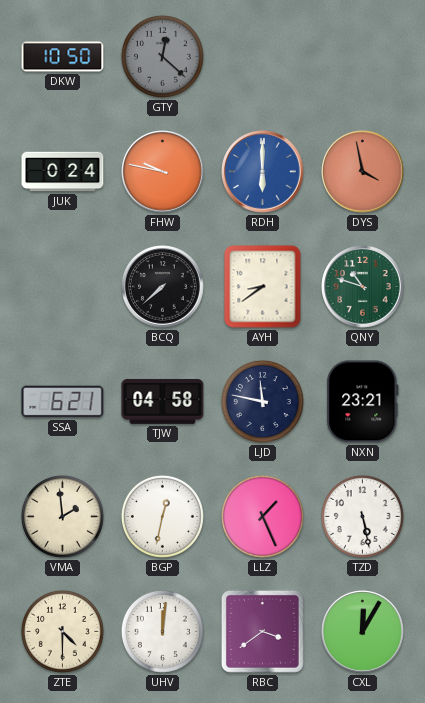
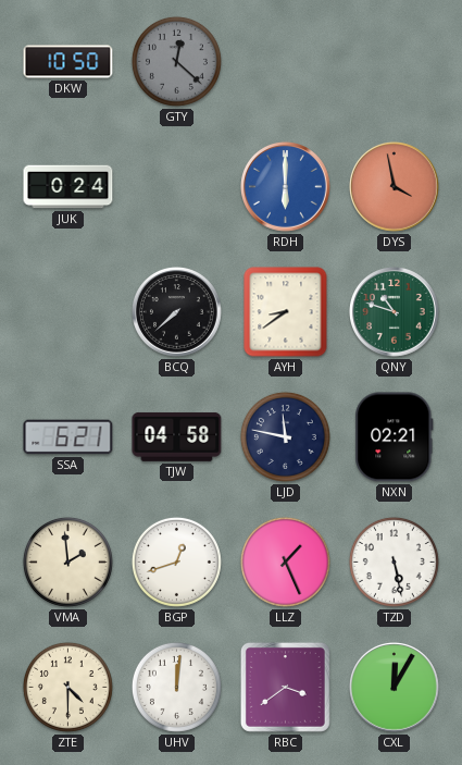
FHW: 9:47 -> none (163, 172)
NXN: 23:21 -> 02:21 (395, 437)
BGP: 12:32 -> 12:42 (176, 562)
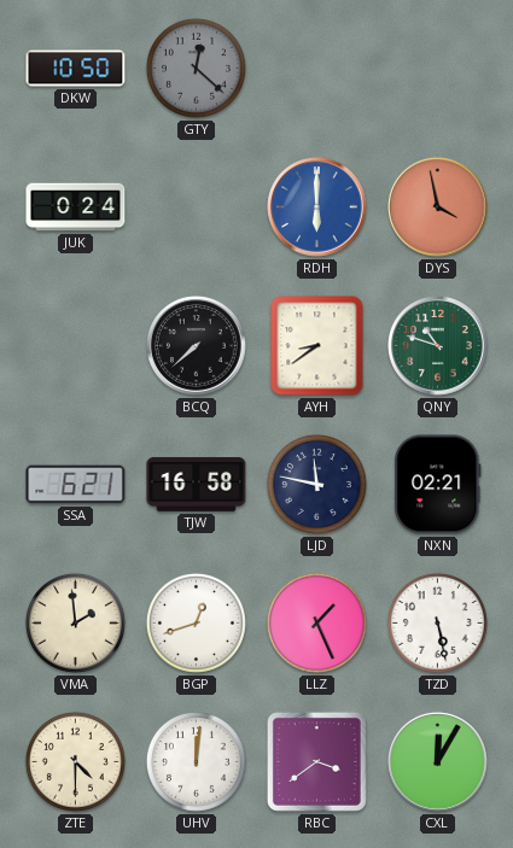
TJW: 04:58 -> 16:58 (197, 484)
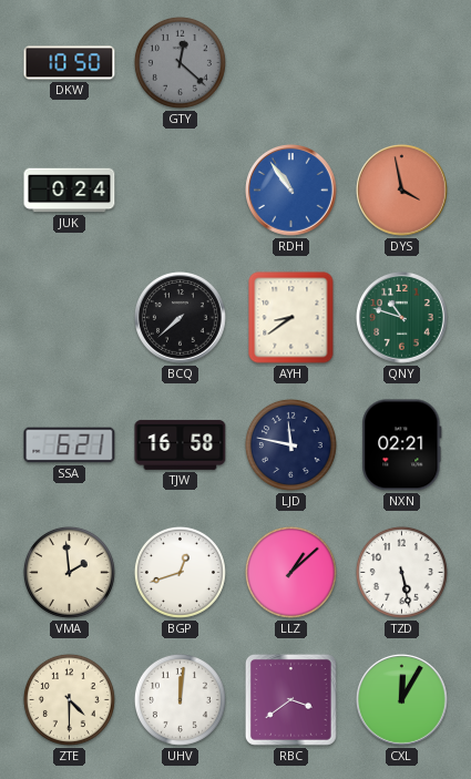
RDH: 6:00 -> 10:54 (291, 191)
LLZ: 1:26 -> 1:08 (290, 572)
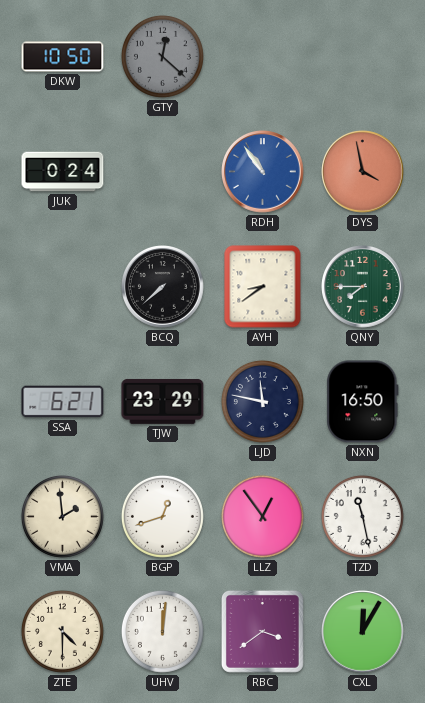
QNY: 10:48 -> 7:45 (363, 287)
TJW: 16:58 -> 23:29 (163, 401)
NXN: 02:21 -> 16:50 (363, 402)
LLZ: 1:08 -> 12:54 (262, 516)
TZD: 5:28 -> 11:28 (362, 516)
